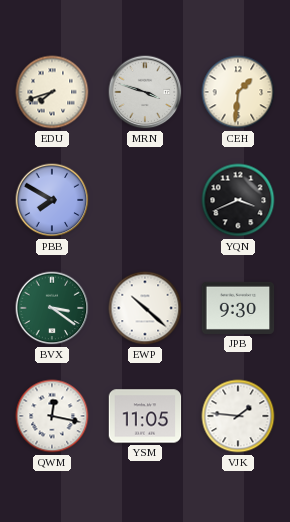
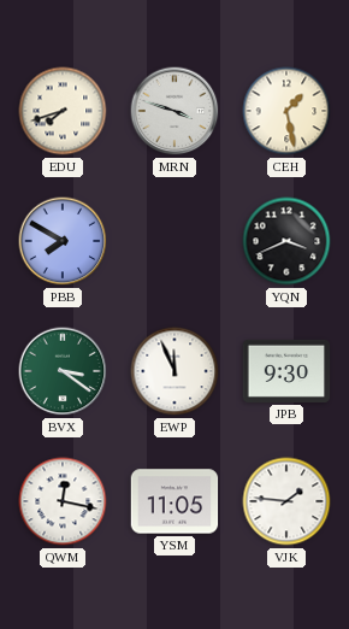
CEH: 1:31 -> 1:28 (286, 111)
EWP: 10:22 -> 11:56 (174, 371)
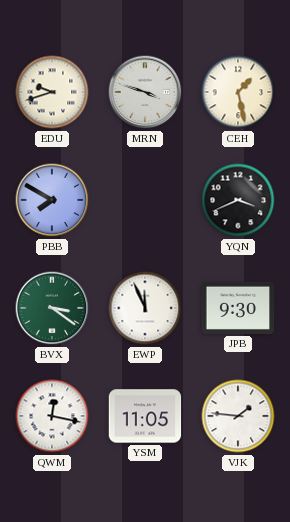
EDU: 7:42 -> 9:42 (52, 92)
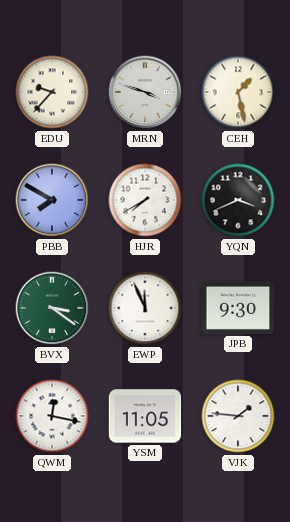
EDU: 9:42 -> 9:37 (52, 92)
HJR: none -> 7:40 (145, 200)
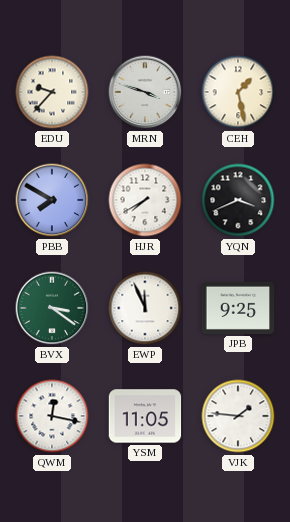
JPB: 9:30 -> 9:25 (238, 308)
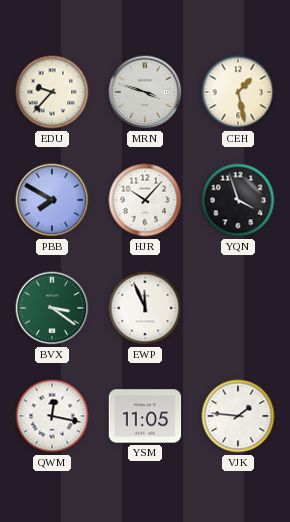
HJR: 7:40 -> 10:07 (145, 200)
YQN: 3:41 -> 3:57 (238, 200)
JPB: 9:25 -> none (238, 308)
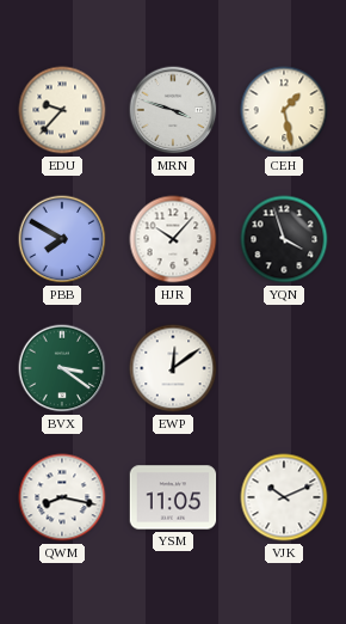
EWP: 11:56 -> 12:09 (173, 368)
QWM: 12:17 -> 8:17 (62, 497)
VJK: 1:46 -> 10:11 (284, 497)
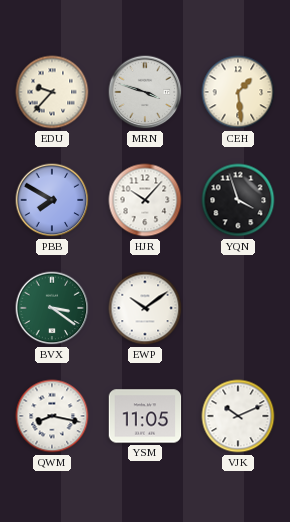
CEH: 1:28 -> 1:29 (238, 92)
EWP: 12:09 -> 10:09 (145, 308)
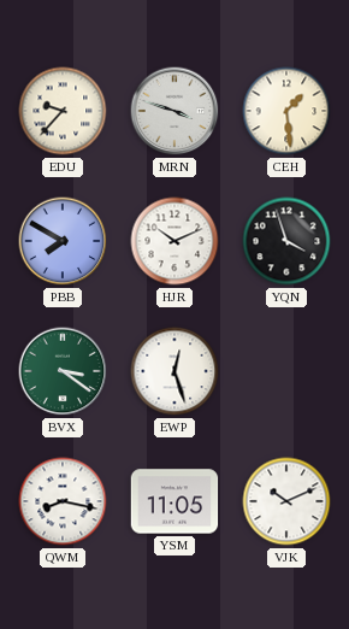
HJR: 10:07 -> 10:11 (174, 241)
EWP: 10:09 -> 12:27 (174, 371)
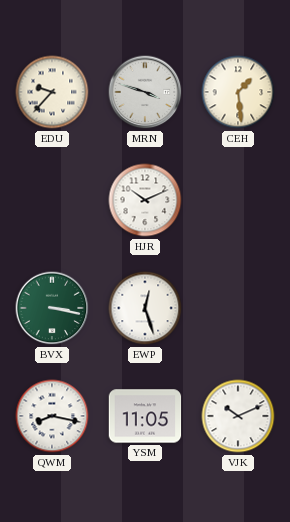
PBB: 7:50 -> none (63, 241)
YQN: 3:57 -> none (286, 241)
BVX: 3:21 -> 3:17 (52, 308)
